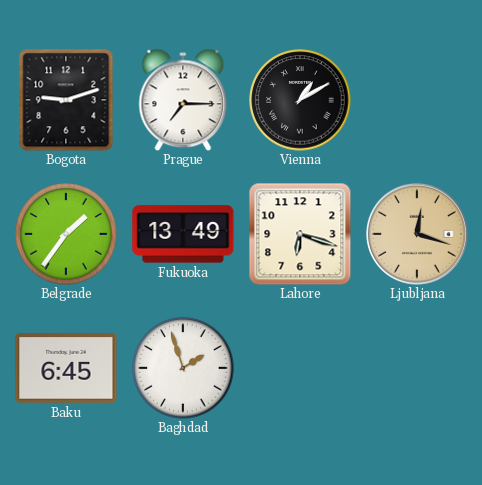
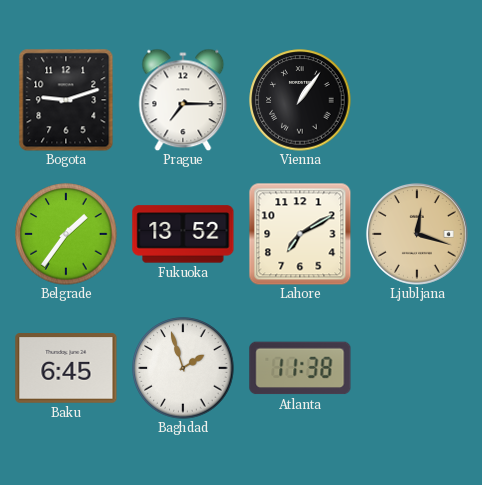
Vienna: 1:10 -> 1:06 (300, 100)
Fukuoka: 13:49 -> 13:52 (183, 234)
Lahore: 6:18 -> 7:10 (300, 234)
Atlanta: none -> 11:38 (300, 368)
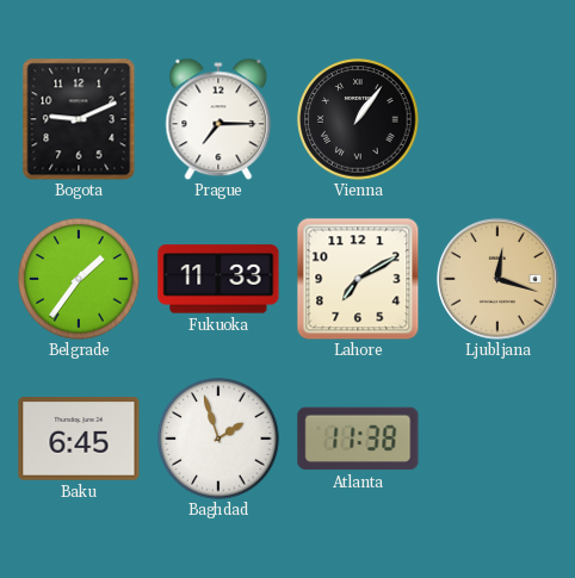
Bogota: 9:12 -> 9:11 (79, 119)
Fukuoka: 13:52 -> 11:33 (218, 279)
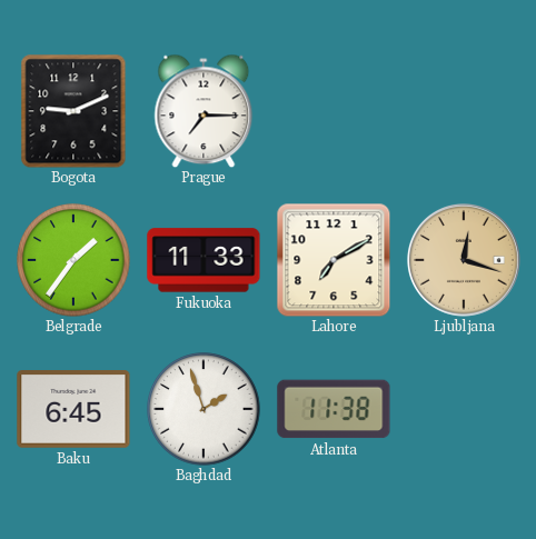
Vienna: 1:06 -> none (358, 119)
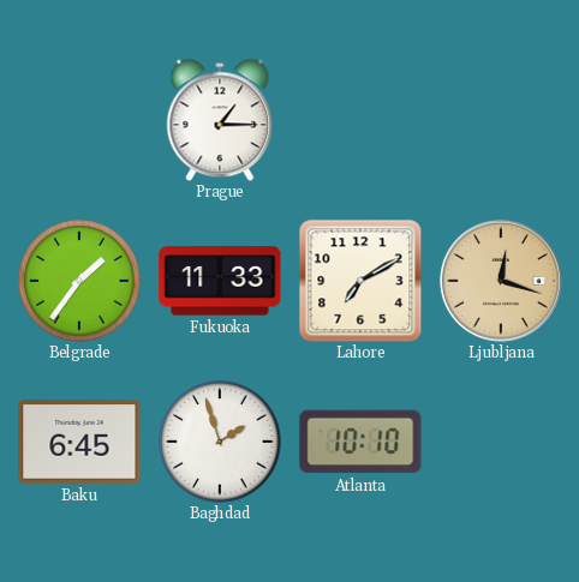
Bogota: 9:11 -> none (73, 111)
Prague: 7:15 -> 1:15 (220, 120)
Atlanta: 11:38 -> 10:10 (360, 442)
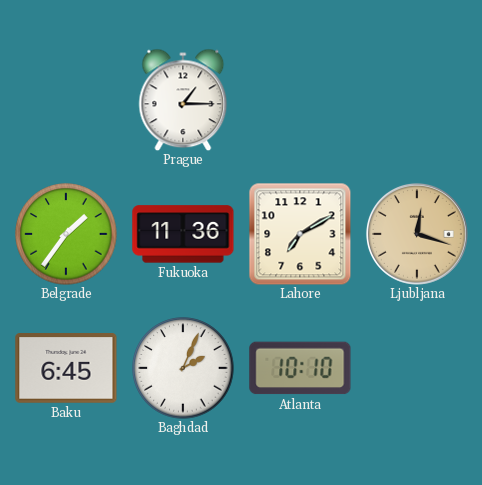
Fukuoka: 11:33 -> 11:36 (183, 234)
Baghdad: 1:57 -> 2:04 (183, 368)
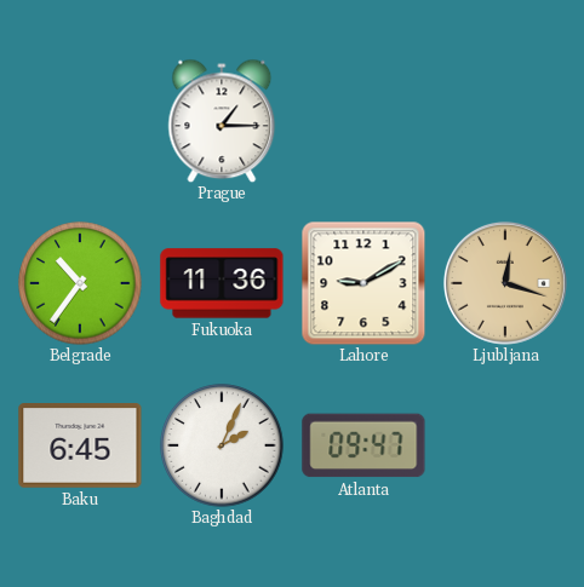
Belgrade: 1:36 -> 10:36 (80, 283)
Lahore: 7:10 -> 9:10 (363, 283)
Atlanta: 10:10 -> 09:47 (363, 445)
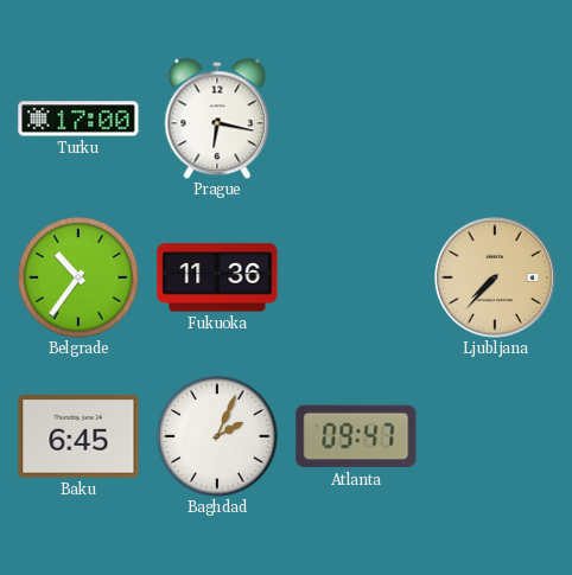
Turku: none -> 17:00 (78, 119)
Prague: 1:15 -> 6:17 (217, 119)
Lahore: 9:10 -> none (363, 283)
Ljubljana: 12:18 -> 7:37 (495, 277)
